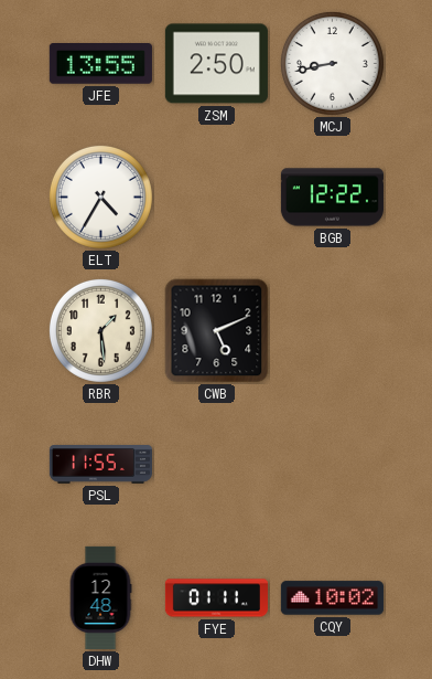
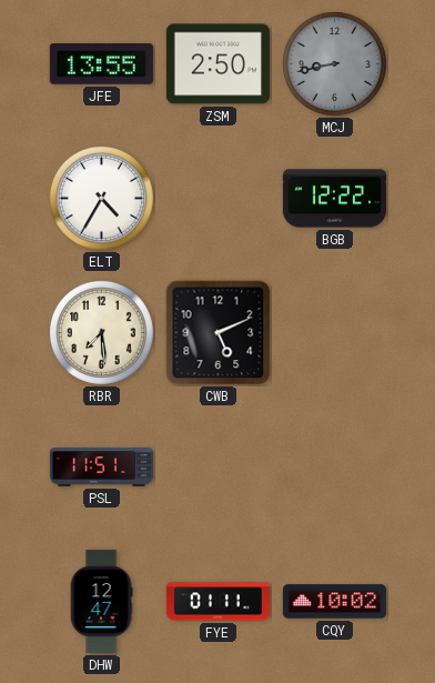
MCJ dial: white -> grey (334, 63)
RBR: 1:29 -> 7:29 (101, 332)
PSL: 11:55 -> 11:51 (101, 468)
DHW: 12:48 -> 12:47 (101, 601)
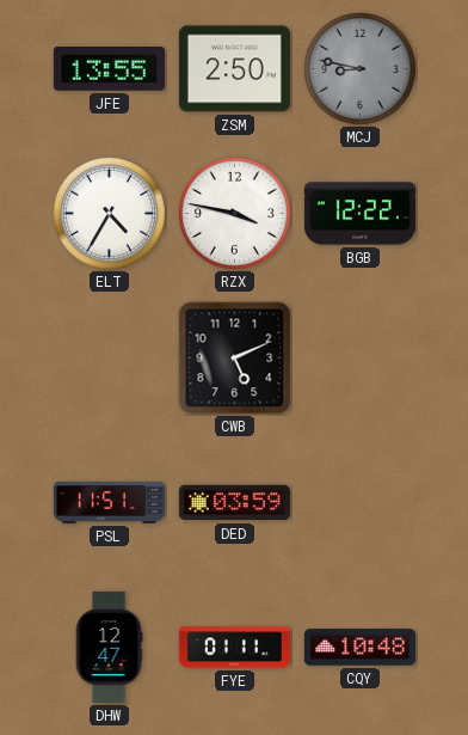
MCJ: 8:43 -> 8:47 (359, 68)
RZX: none -> 3:47 (234, 213)
RBR: 7:29 -> none (101, 332)
DED: none -> 03:59 (234, 503)
CQY: 10:02 -> 10:48 (359, 648)
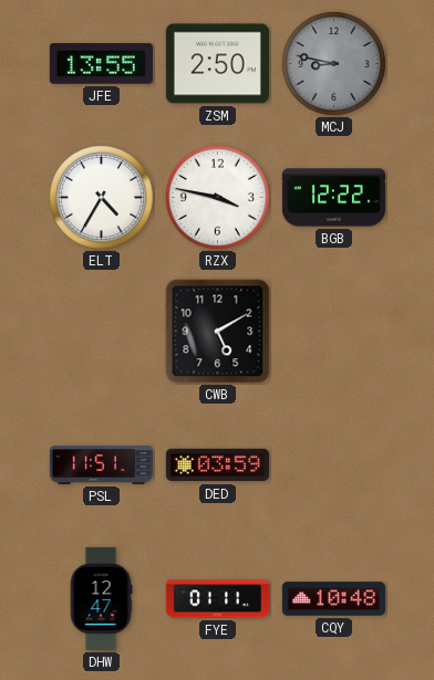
CWB: 5:11 -> 5:10 (218, 332)
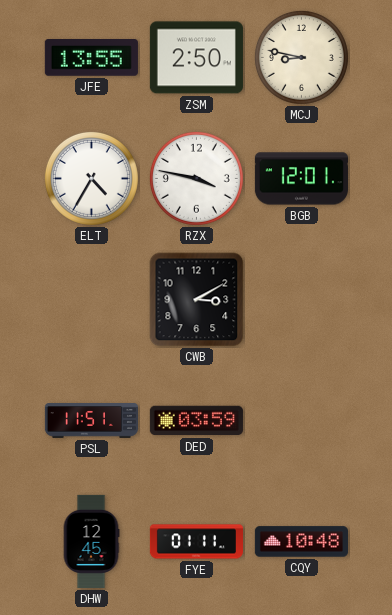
MCJ dial: grey -> cream (301, 57)
BGB: 12:22 -> 12:01 (301, 179)
CWB: 5:10 -> 3:10 (197, 300)
DHW: 12:47 -> 12:45 (91, 541)
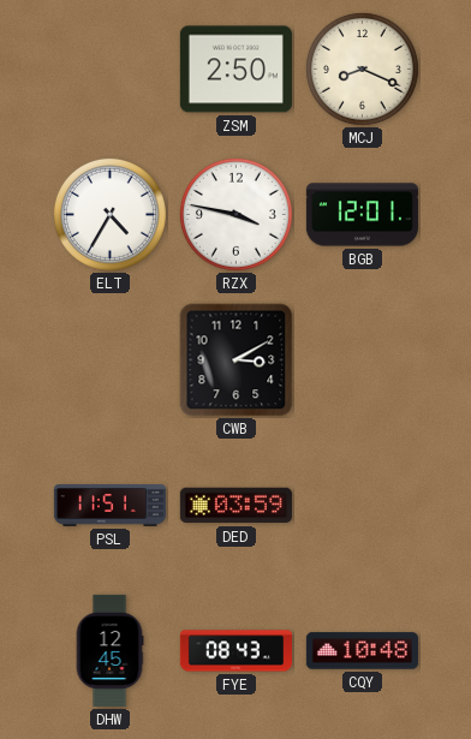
JFE: 13:55 -> none (91, 58)
MCJ: 8:47 -> 8:19 (362, 68)
FYE: 01:11 -> 08:43 (235, 651)
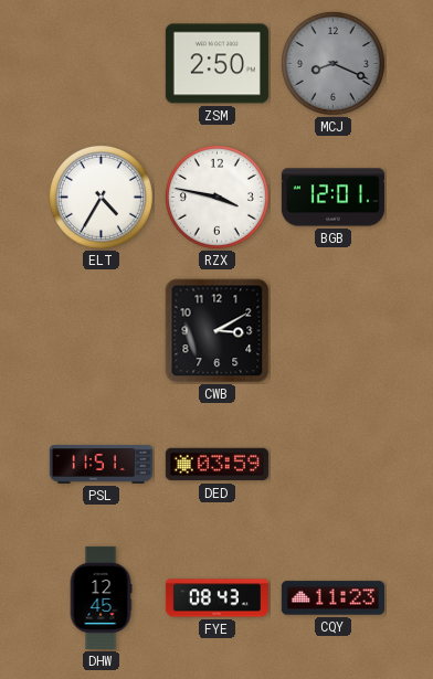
MCJ dial: cream -> grey (332, 63)
CQY: 10:48 -> 11:23 (332, 598)
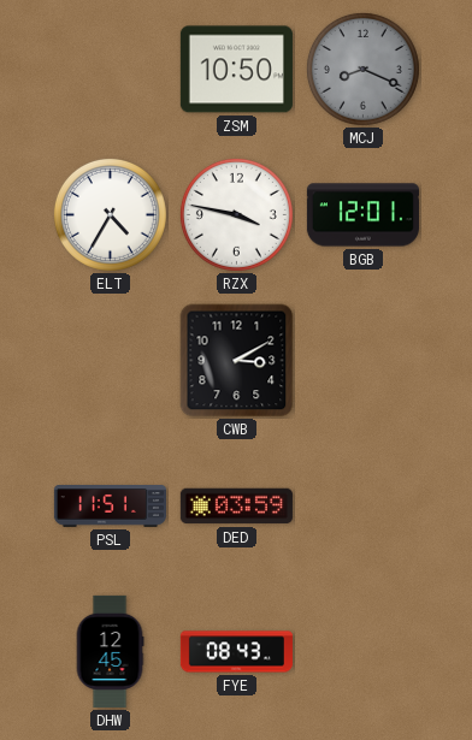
ZSM: 2:50 -> 10:50 (236, 70)
CQY: 11:23 -> none (332, 598)
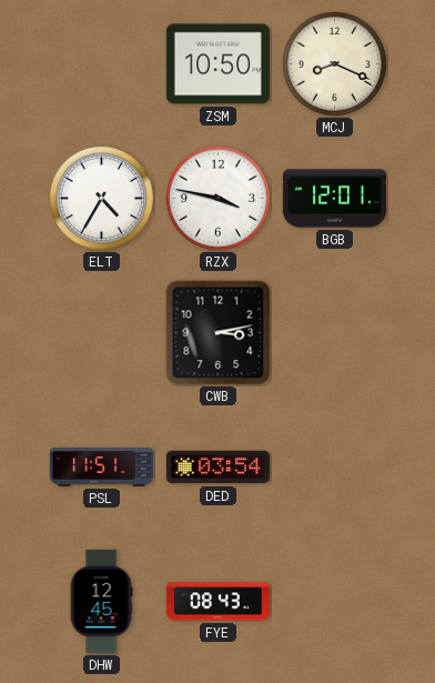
MCJ dial: grey -> cream (334, 63)
CWB: 3:10 -> 3:13 (219, 333)
DED: 03:59 -> 03:54 (217, 468)
